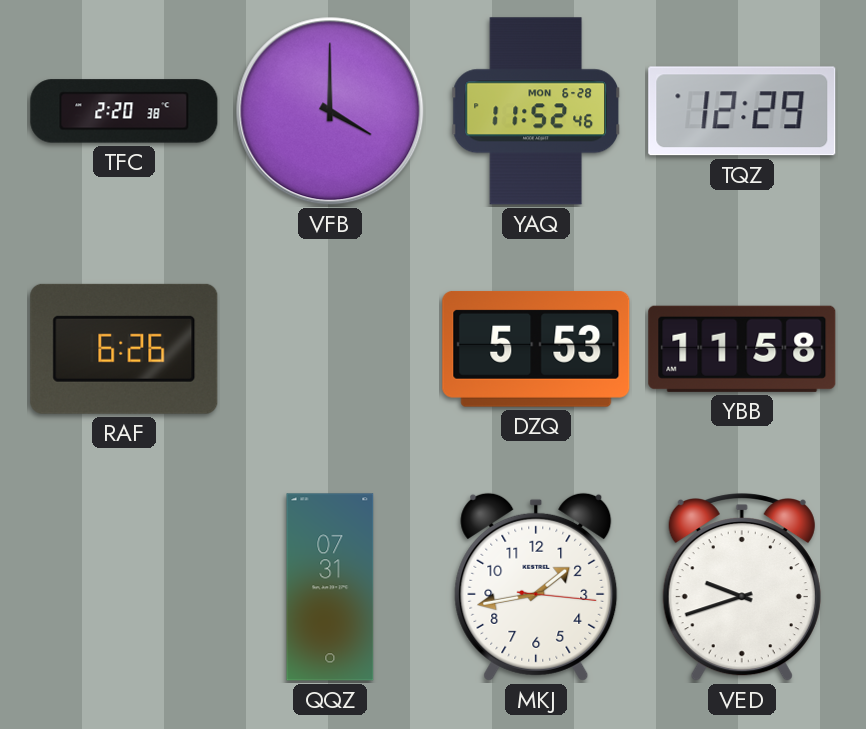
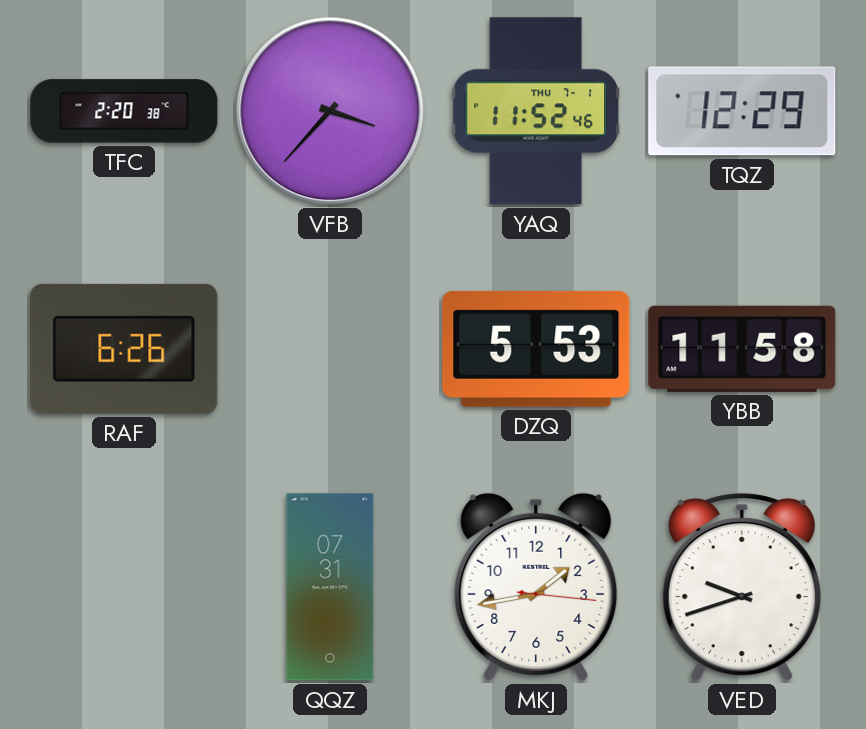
VFB: 4:00 -> 3:37 (330, 111)
YAQ date: MON 6-28 -> THU 7-1 (536, 111)
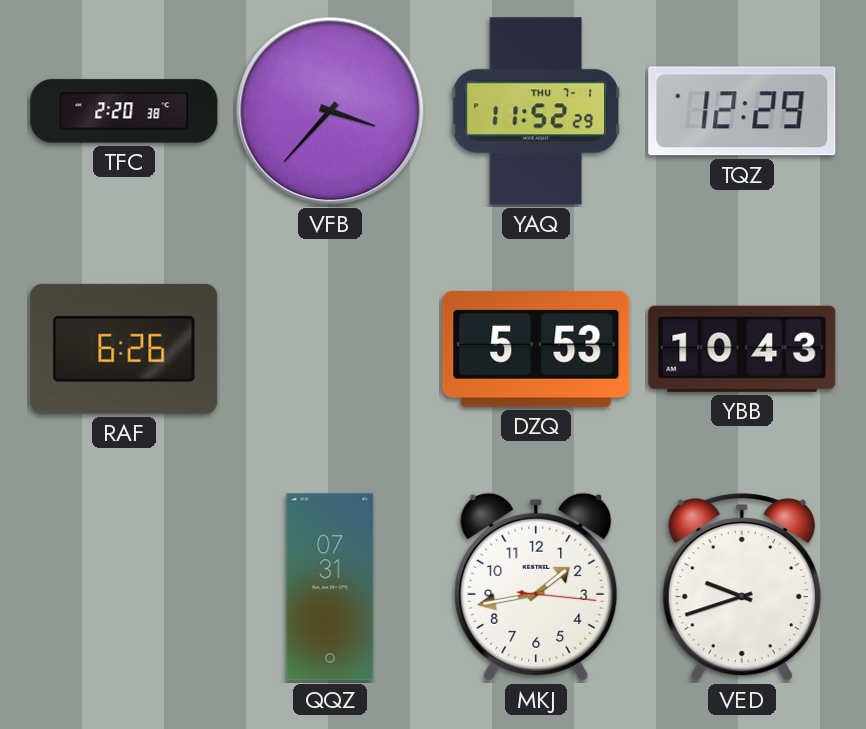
YAQ: 11:52:46 -> 11:52:29 (536, 111)
YBB: 11:58 -> 10:43 (742, 349)
